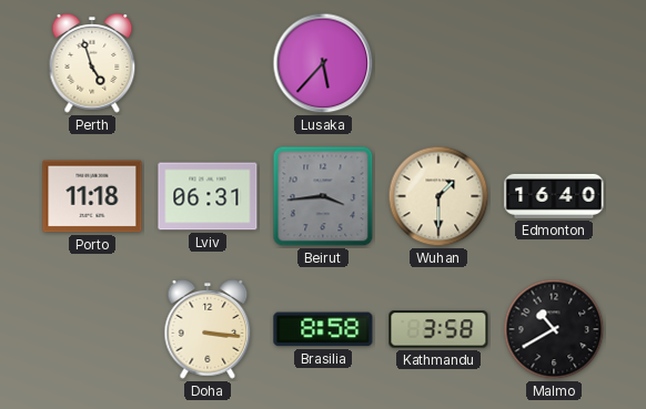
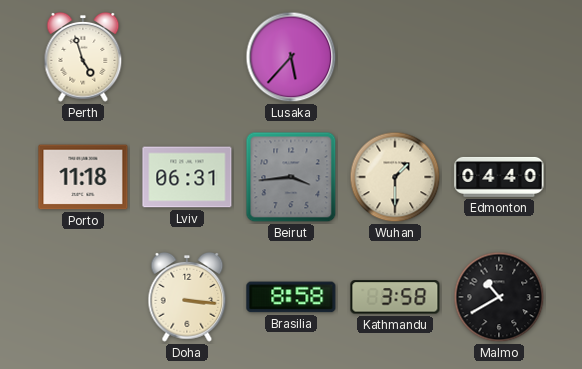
Edmonton: 16:40 -> 04:40 (499, 177)
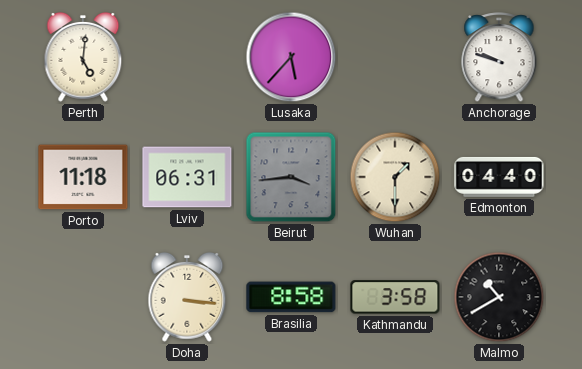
Perth: 4:57 -> 5:01 (83, 58)
Anchorage: none -> 9:48 (499, 58)
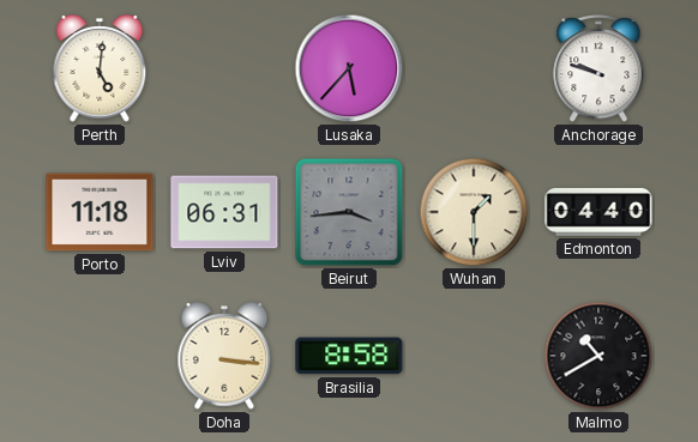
Kathmandu: 3:58 -> none (395, 297)
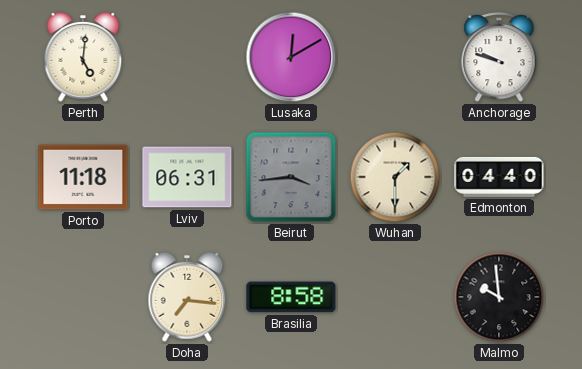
Lusaka: 5:37 -> 12:10 (291, 57)
Doha: 3:16 -> 7:16 (187, 298)
Malmo: 10:40 -> 9:59 (499, 297)
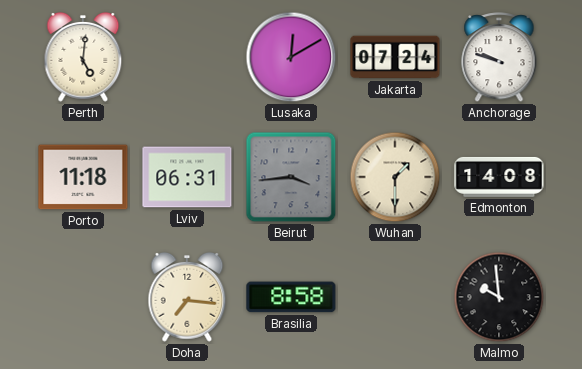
Jakarta: none -> 07:24 (395, 57)
Edmonton: 04:40 -> 14:08 (499, 177)
